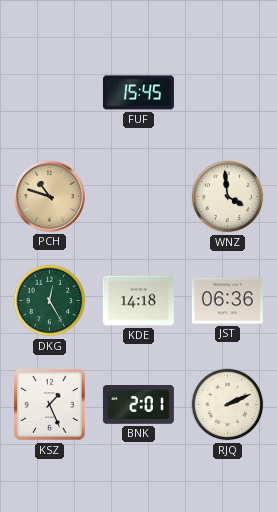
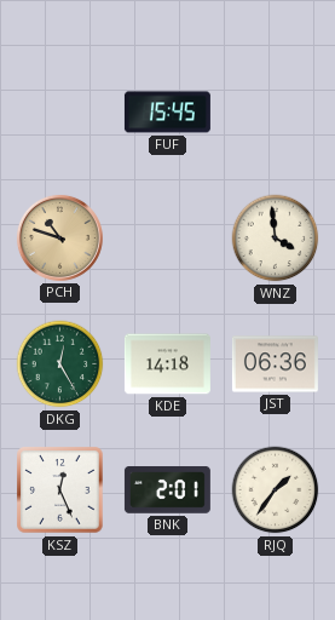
KSZ: 1:26 -> 12:26 (60, 490)
RJQ: 2:11 -> 1:36 (276, 490)
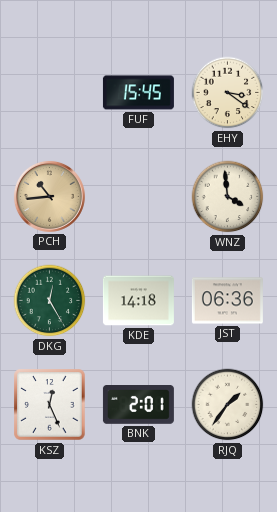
EHY: none -> 3:21 (228, 93)
PCH: 10:48 -> 10:44 (49, 196)
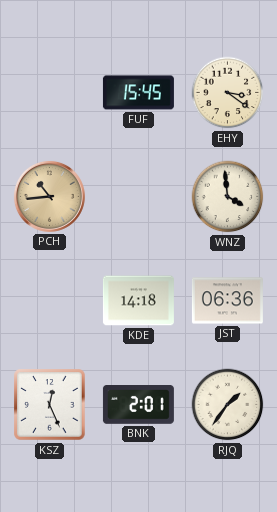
DKG: 12:25 -> none (50, 301)
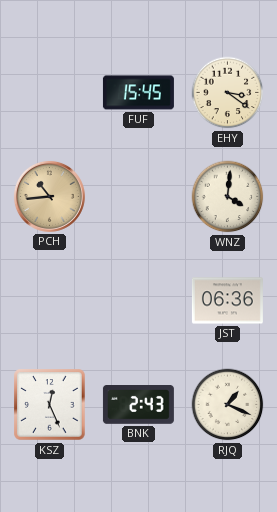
WNZ: 3:59 -> 4:01 (228, 197)
KDE: 14:18 -> none (138, 301)
BNK: 2:01 -> 2:43 (138, 405)
RJQ: 1:36 -> 1:19 (228, 405)
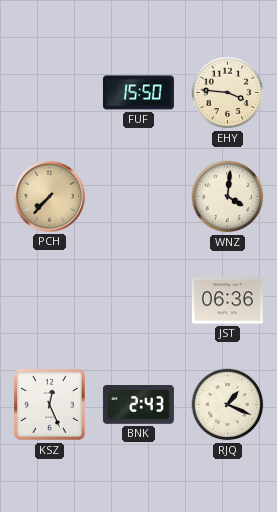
FUF: 15:45 -> 15:50 (138, 93)
EHY: 3:21 -> 3:46 (228, 93)
PCH: 10:44 -> 7:37 (49, 196)
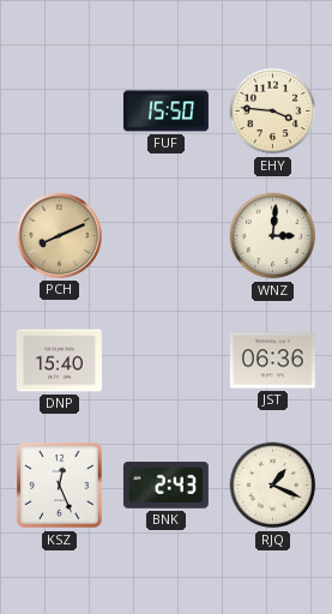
PCH: 7:37 -> 8:11 (59, 235)
WNZ: 4:01 -> 3:01 (273, 236)
DNP: none -> 15:40 (59, 361)
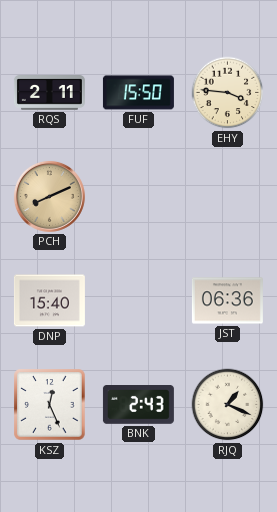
RQS: none -> 2:11 (49, 93)
WNZ: 3:01 -> none (273, 236)
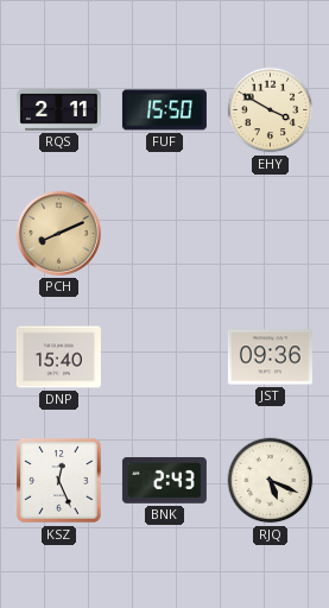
EHY: 3:46 -> 3:50 (271, 110)
JST: 06:36 -> 09:36 (270, 357)
RJQ: 1:19 -> 5:19 (271, 481)
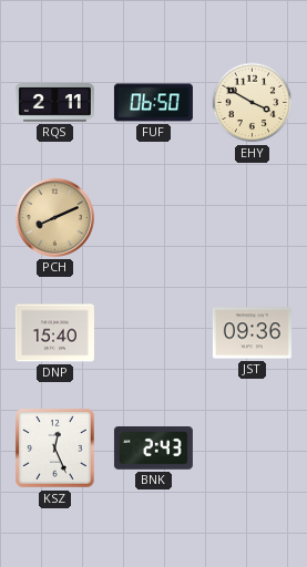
FUF: 15:50 -> 06:50 (153, 103)
RJQ: 5:19 -> none (271, 481)
